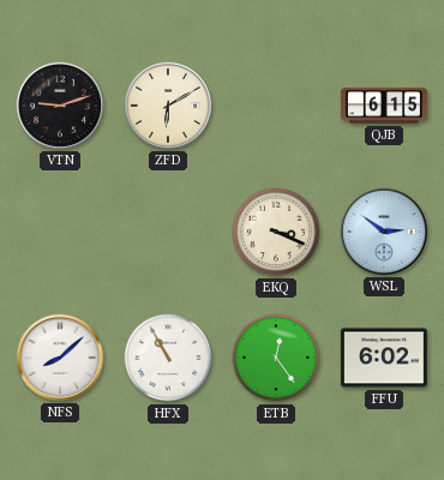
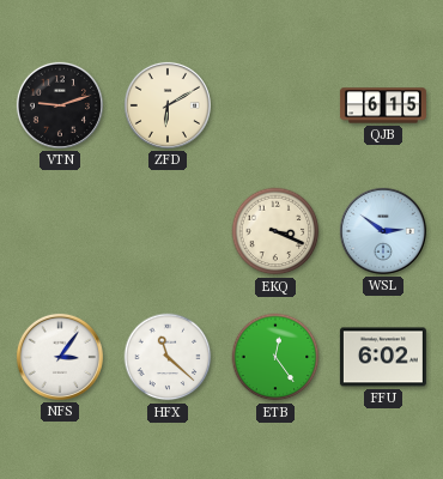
NFS: 8:08 -> 3:06 (60, 357)
HFX: 10:55 -> 11:22 (168, 357)
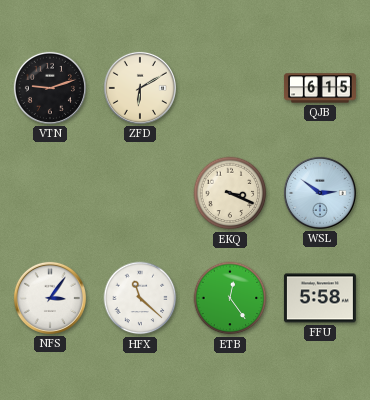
FFU: 6:02 -> 5:58 (320, 298)
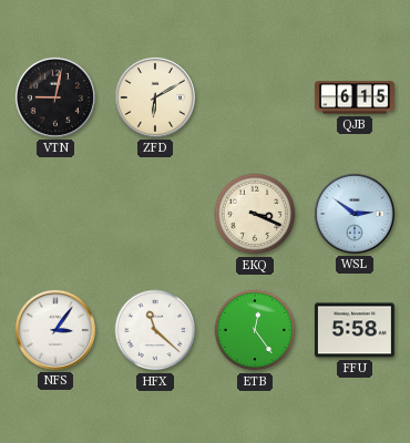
VTN: 9:12 -> 9:02 (55, 97)
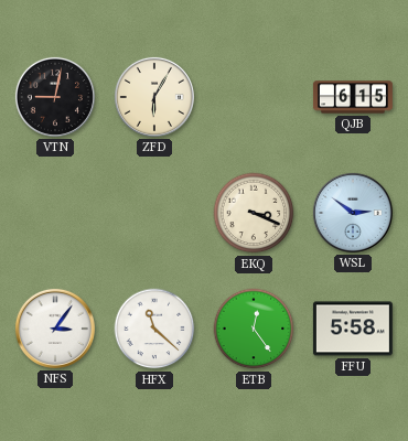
ZFD: 6:10 -> 6:05 (154, 97)
